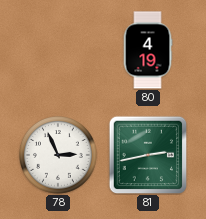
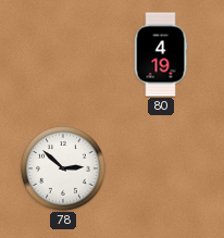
78: 2:56 -> 2:52 (64, 170)
81: 2:43 -> none (148, 155)
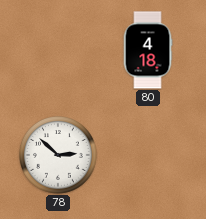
80: 4:19 -> 4:18 (148, 50)
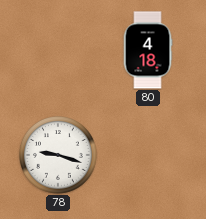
78: 2:52 -> 9:18 (59, 156)
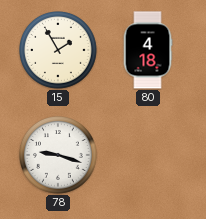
15: none -> 1:55 (59, 51)
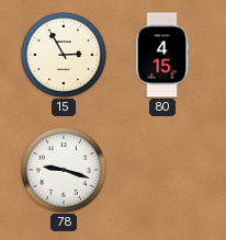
15: 1:55 -> 2:55 (65, 56)
80: 4:18 -> 4:15 (162, 55)
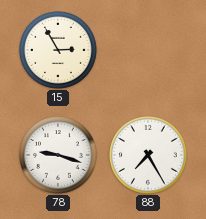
80: 4:15 -> none (162, 55)
88: none -> 7:25 (149, 156)
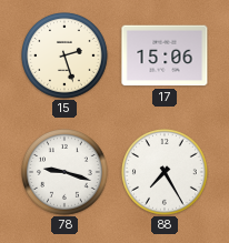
15: 2:55 -> 2:27 (66, 57)
17: none -> 15:06 (165, 55)
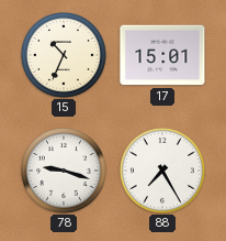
15: 2:27 -> 10:34 (65, 56)
17: 15:06 -> 15:01 (162, 55)
